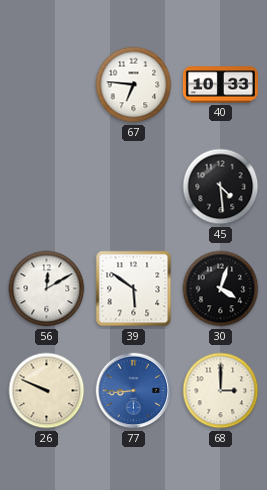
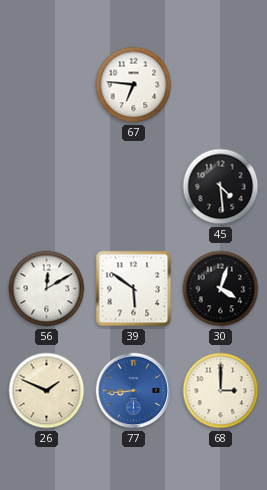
40: 10:33 -> none (220, 85)
26: 9:49 -> 1:49 (47, 391)
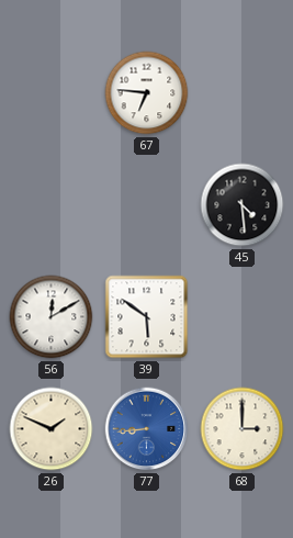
30: 4:03 -> none (221, 289)
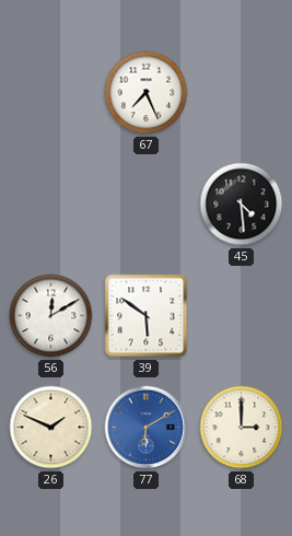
67: 6:46 -> 7:26 (147, 93)
77: 8:44 -> 6:10 (147, 428)
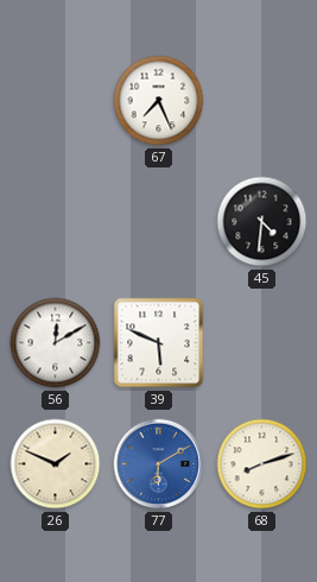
45: 4:29 -> 4:31 (262, 222)
39: 5:51 -> 5:49 (159, 343)
68: 3:00 -> 8:12 (262, 464)
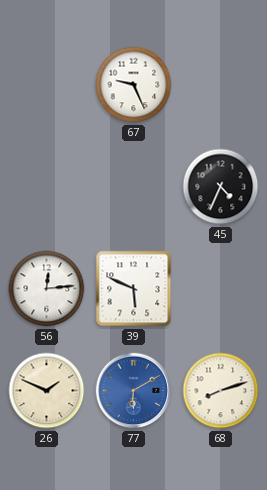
67: 7:26 -> 9:26 (134, 85)
45: 4:31 -> 4:34 (221, 187)
56: 12:10 -> 12:14 (47, 289)
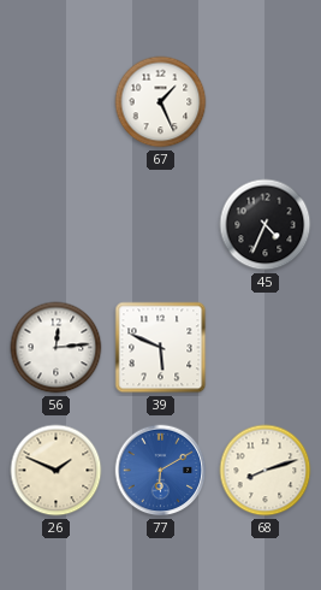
67: 9:26 -> 1:26 (161, 102)
